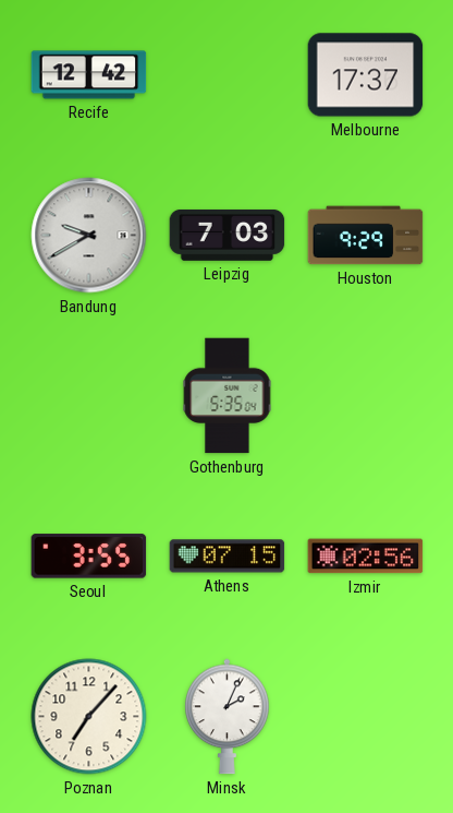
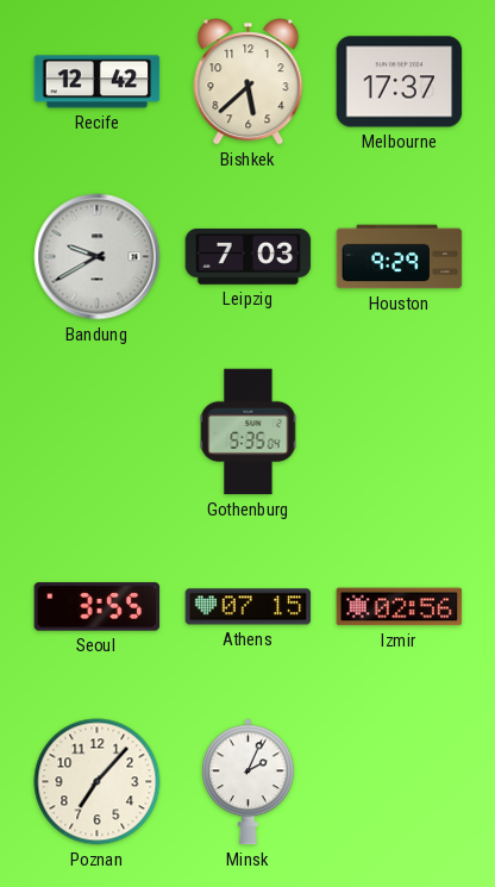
Bishkek: none -> 5:38 (249, 82)
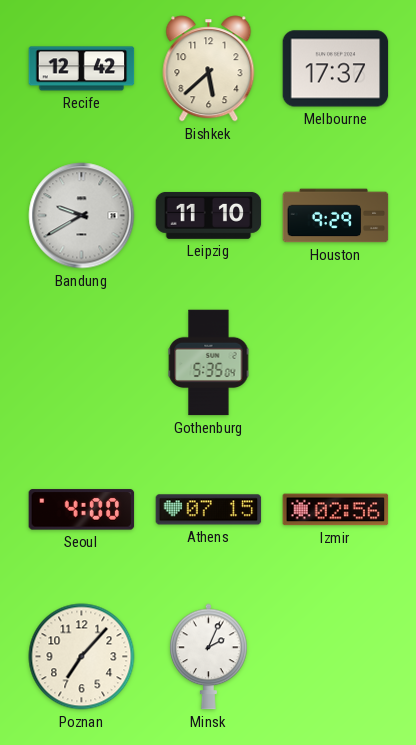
Leipzig: 7:03 -> 11:10 (209, 215)
Seoul: 3:55 -> 4:00 (82, 510)
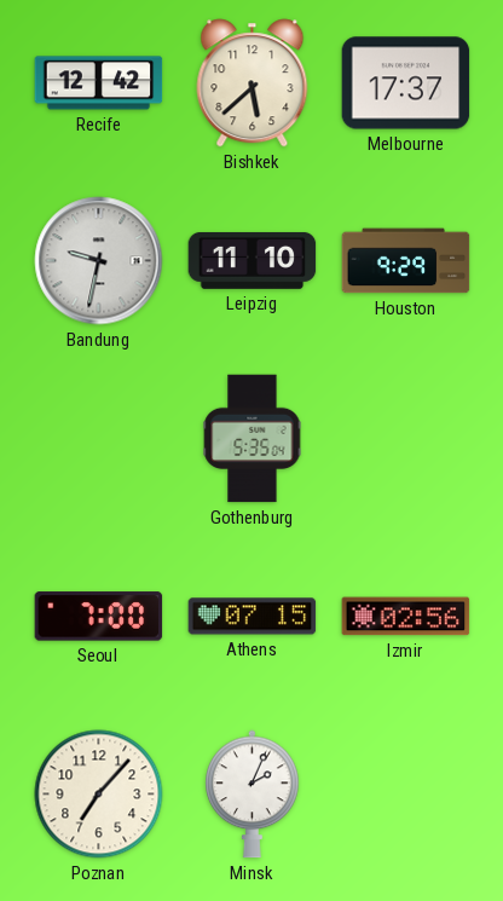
Bandung: 9:40 -> 9:32 (99, 261)
Seoul: 4:00 -> 7:00 (99, 617)
